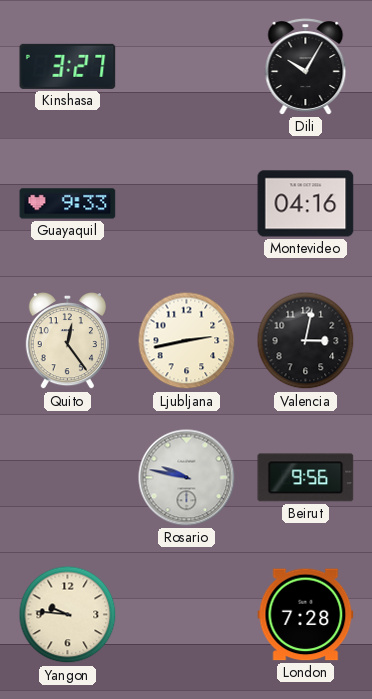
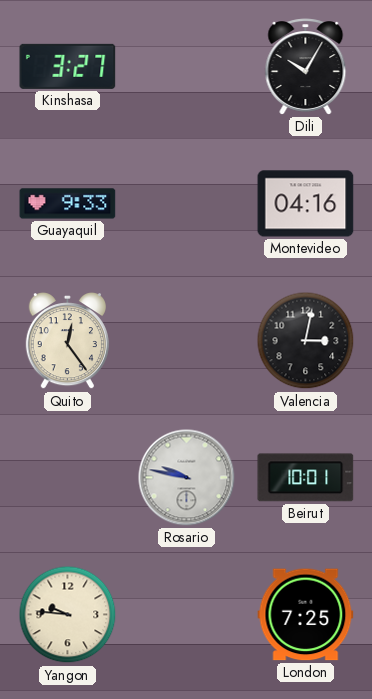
Ljubljana: 2:43 -> none (187, 341)
Beirut: 9:56 -> 10:01 (306, 478)
London: 7:28 -> 7:25 (306, 615)
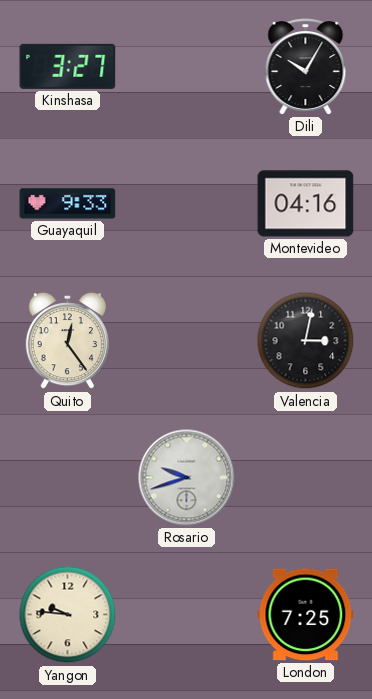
Rosario: 9:47 -> 9:42 (187, 478)
Beirut: 10:01 -> none (306, 478)
